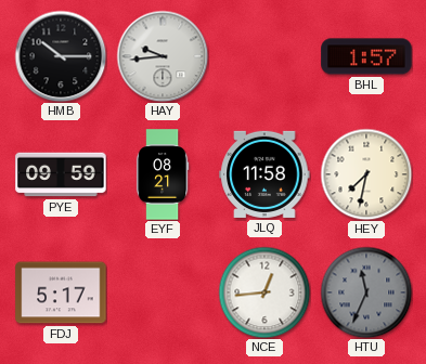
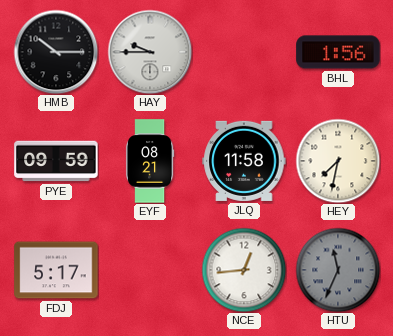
HAY: 9:44 -> 9:45 (150, 52)
BHL: 1:57 -> 1:56 (338, 52)
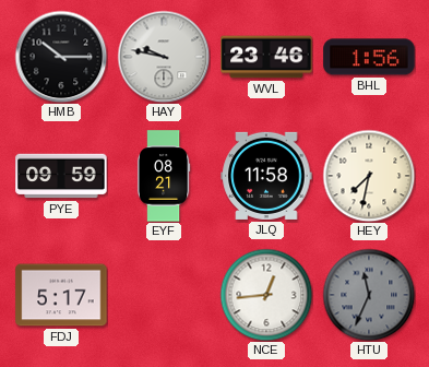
HAY: 9:45 -> 9:47 (164, 57)
WVL: none -> 23:46 (266, 57)
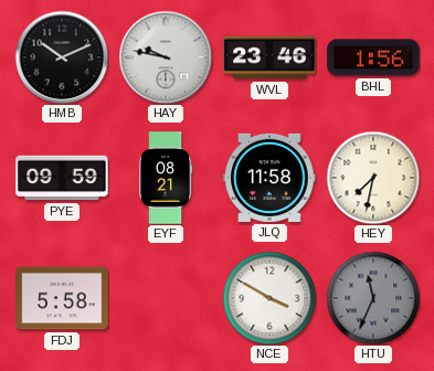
HMB: 10:15 -> 10:11 (62, 57)
FDJ: 5:17 -> 5:58 (62, 298)
NCE: 12:44 -> 3:50 (269, 298)
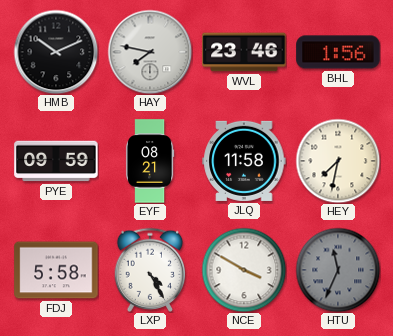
HAY: 9:47 -> 7:47 (150, 52)
LXP: none -> 4:25 (150, 269)
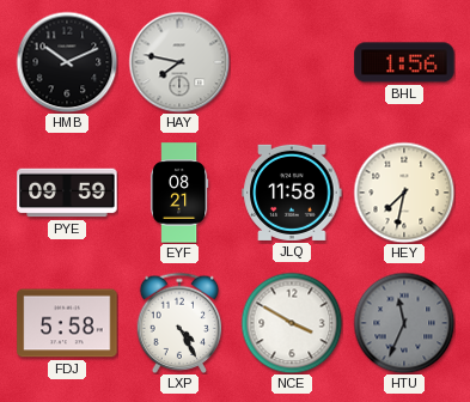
WVL: 23:46 -> none (244, 52)
